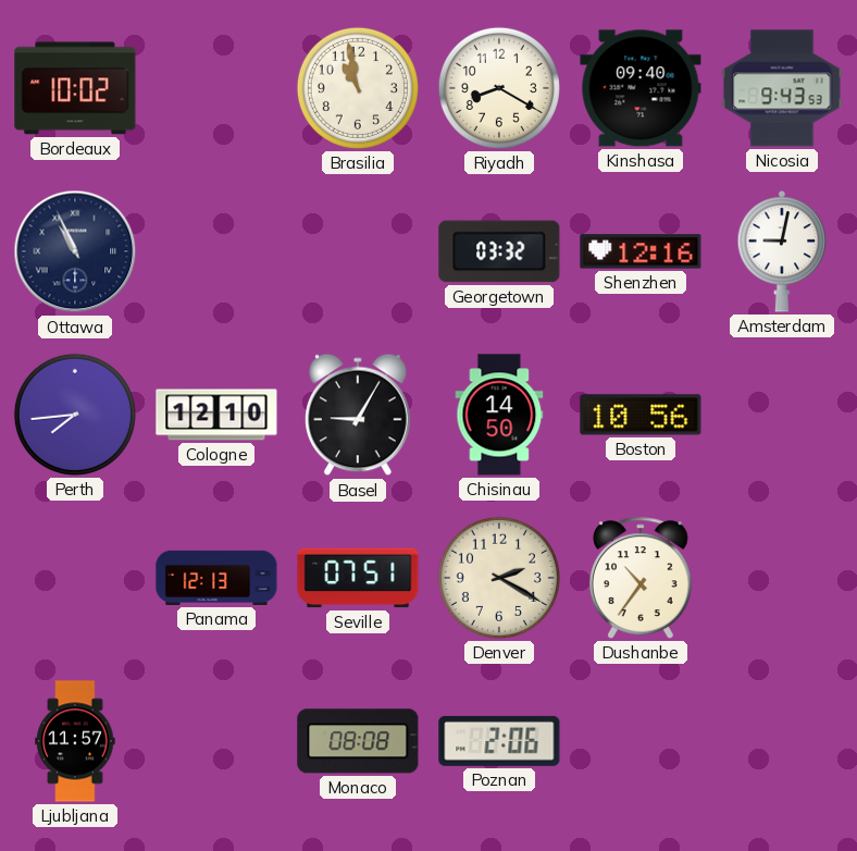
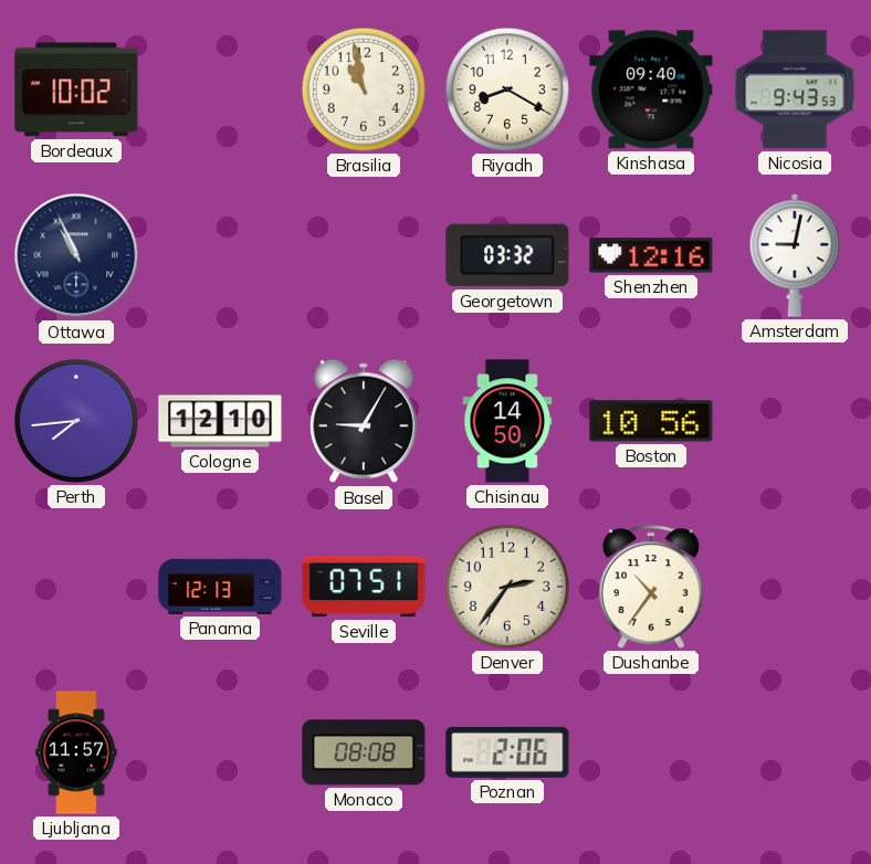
Denver: 2:20 -> 2:36 (507, 587)
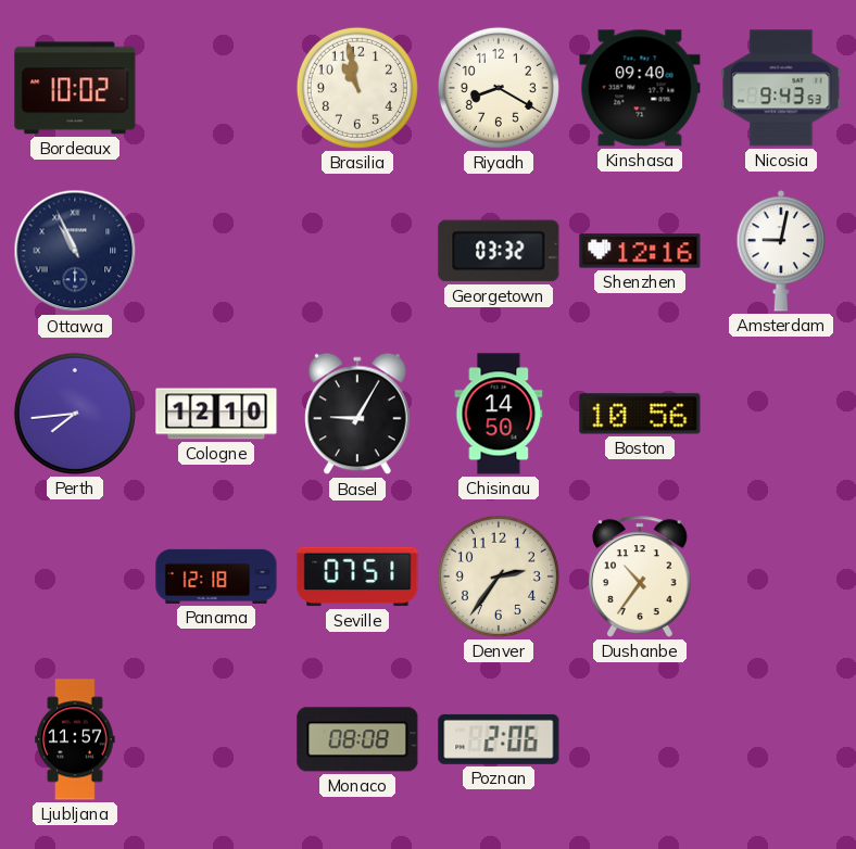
Panama: 12:13 -> 12:18 (216, 576)
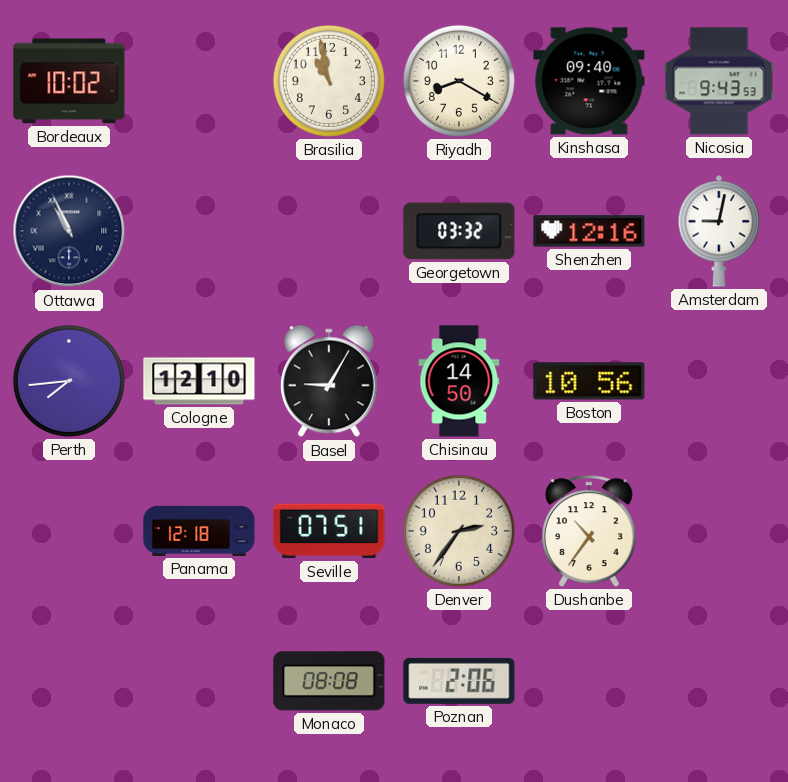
Ljubljana: 11:57 -> none (75, 739)
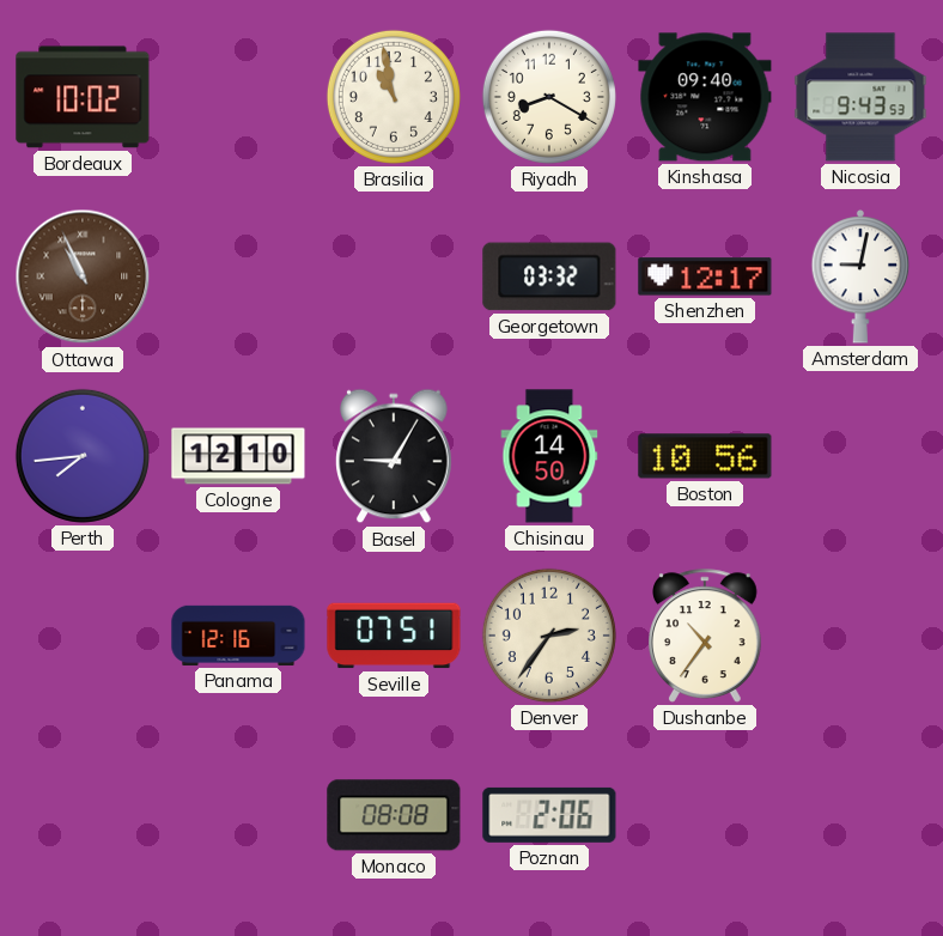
Ottawa dial: navy -> brown (83, 276)
Shenzhen: 12:16 -> 12:17 (705, 276)
Panama: 12:18 -> 12:16 (238, 636)
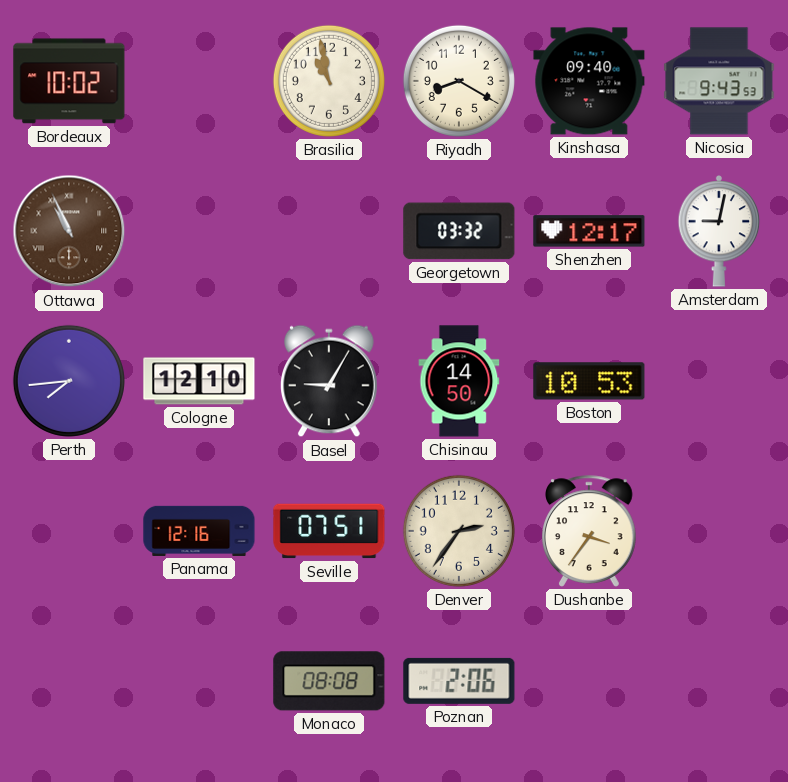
Boston: 10:56 -> 10:53 (589, 381)
Dushanbe: 10:36 -> 3:36 (590, 531)
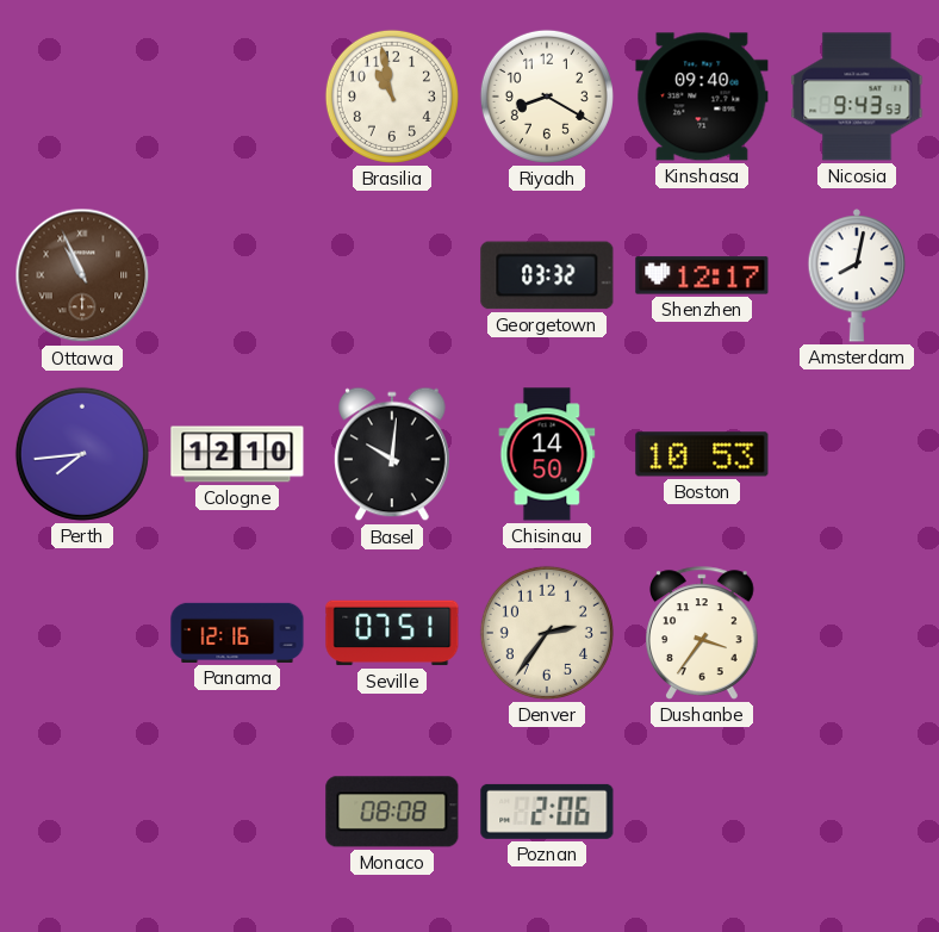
Bordeaux: 10:02 -> none (69, 81)
Amsterdam: 9:02 -> 8:02 (857, 277)
Basel: 9:05 -> 10:01 (393, 454)
